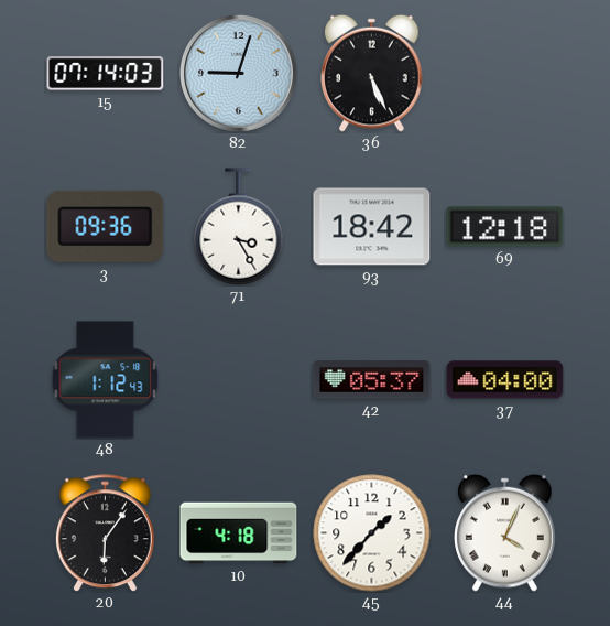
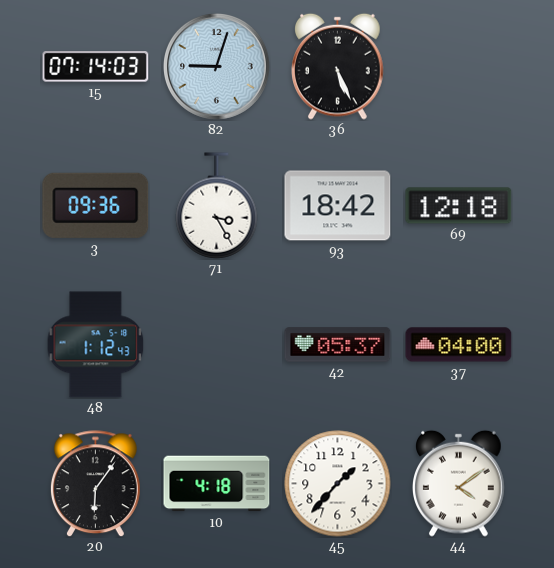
44: 4:04 -> 4:09 (459, 483)
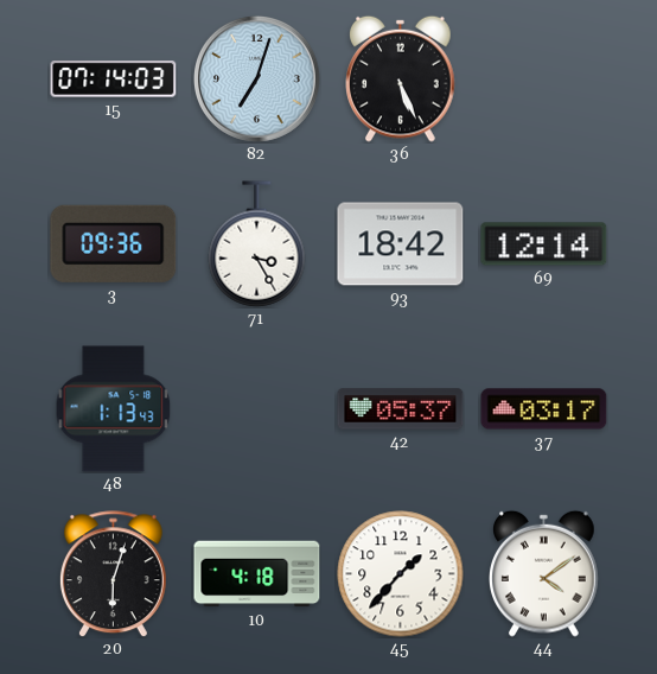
82: 9:03 -> 7:03 (257, 80)
69: 12:18 -> 12:14 (544, 244)
48: 1:12 -> 1:13 (114, 409)
37: 04:00 -> 03:17 (544, 409)
20: 6:06 -> 6:03 (113, 574)
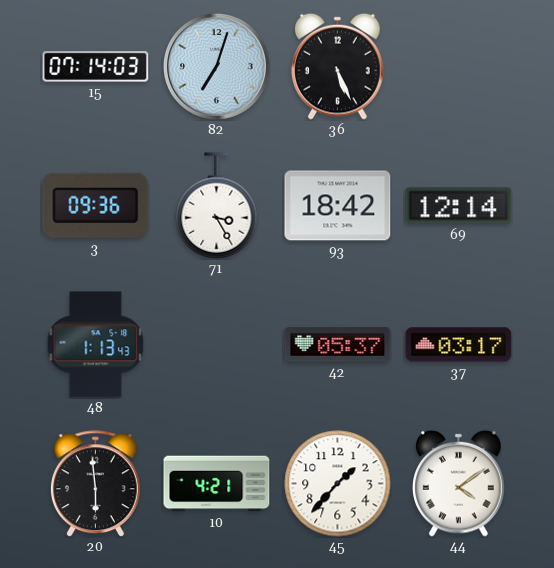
20: 6:03 -> 5:59 (95, 484)
10: 4:18 -> 4:21 (217, 484)
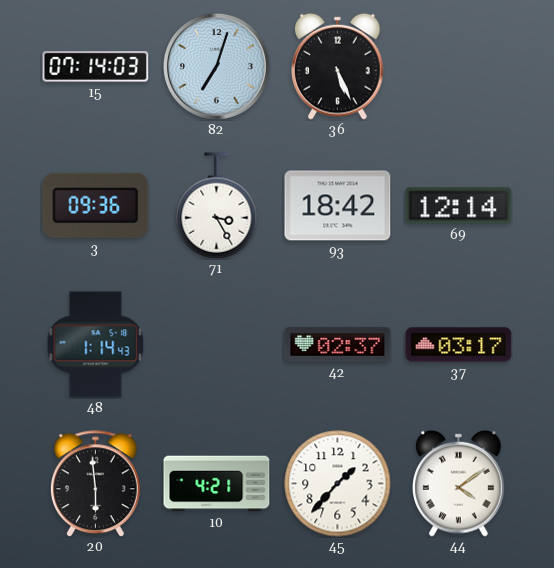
48: 1:13 -> 1:14 (96, 345)
42: 05:37 -> 02:37 (338, 345)
